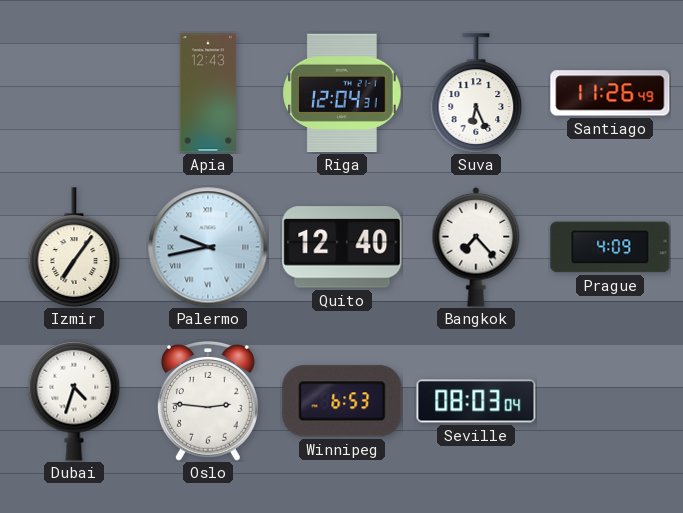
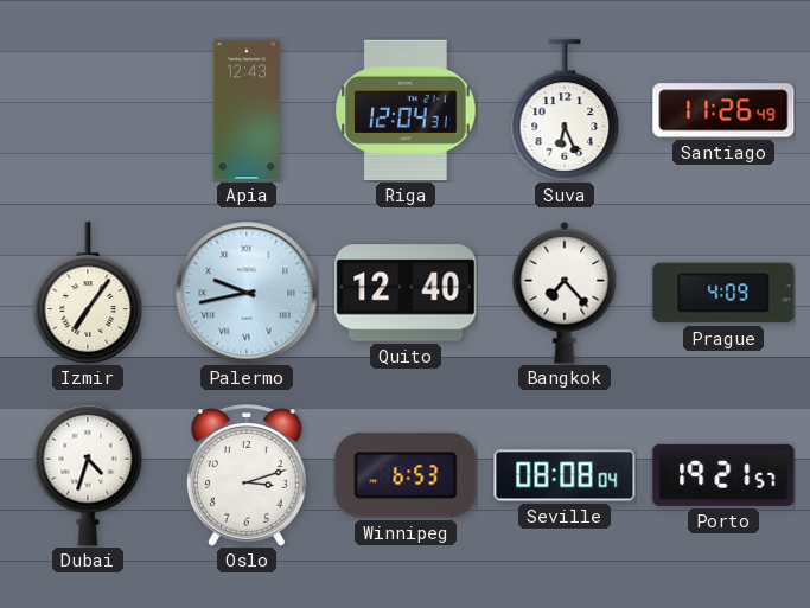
Oslo: 2:46 -> 3:12 (247, 476)
Seville: 08:03 -> 08:08 (565, 475)
Porto: none -> 19:21 (723, 475)
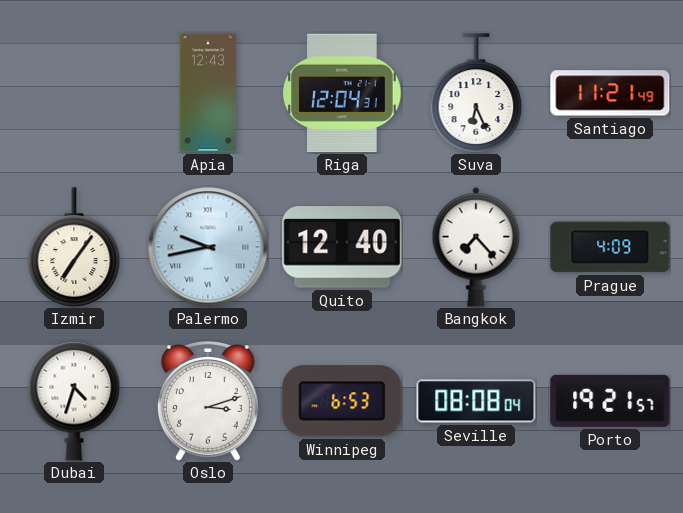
Santiago: 11:26 -> 11:21 (610, 93)
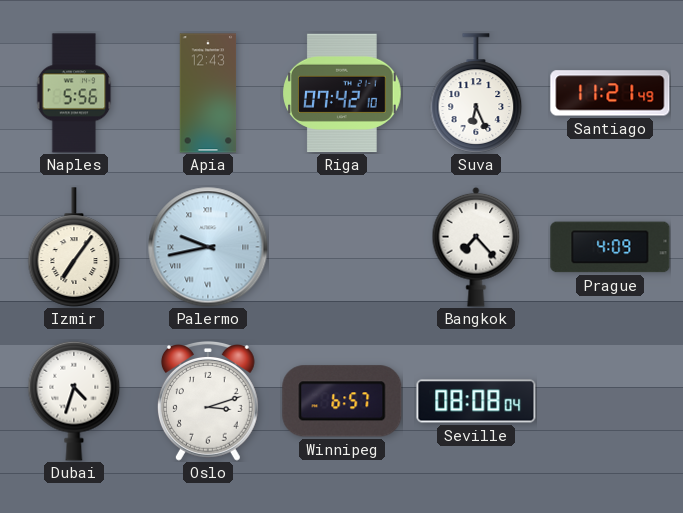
Naples: none -> 5:56 (74, 93)
Riga: 12:04 -> 07:42 (343, 93)
Quito: 12:40 -> none (342, 247)
Winnipeg: 6:53 -> 6:57 (342, 401)
Porto: 19:21 -> none (610, 401)
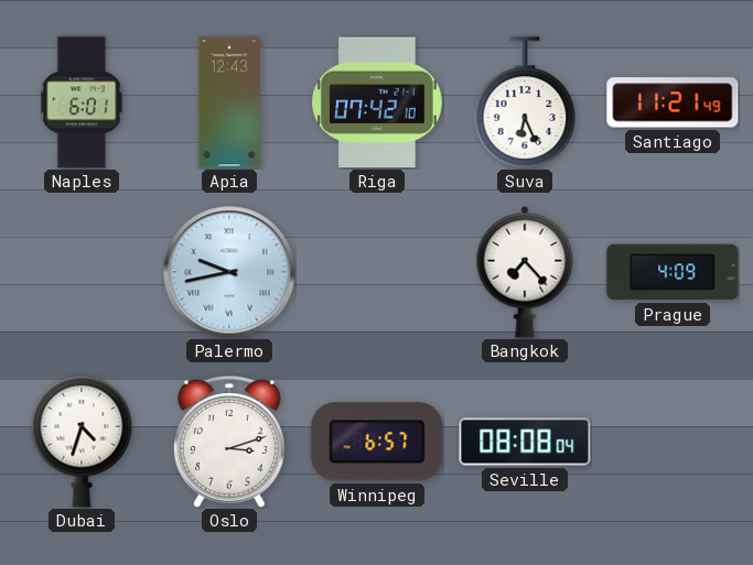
Naples: 5:56 -> 6:01 (82, 102)
Izmir: 7:06 -> none (74, 247)
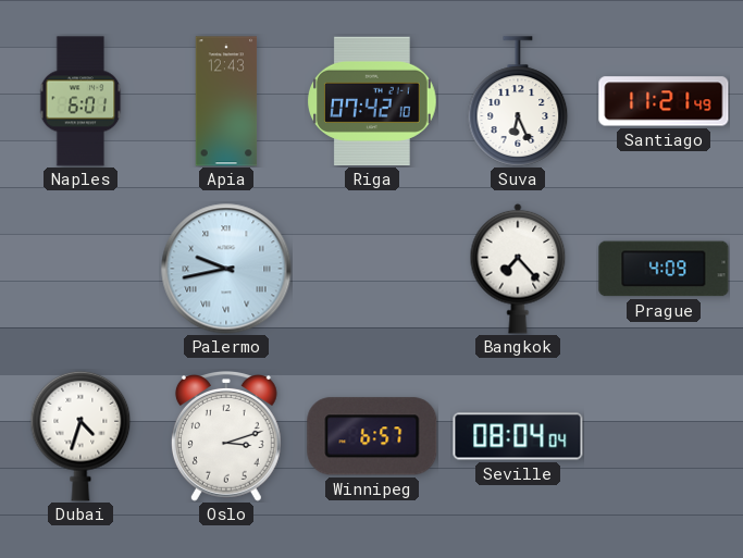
Seville: 08:08 -> 08:04 (518, 436)
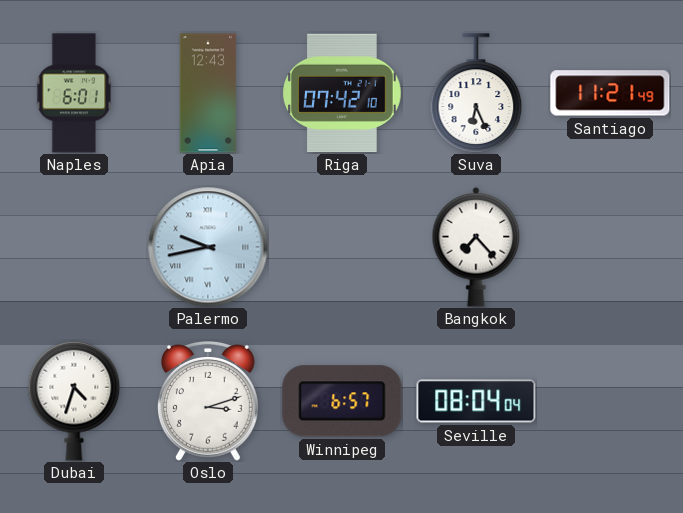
Prague: 4:09 -> none (664, 269)
